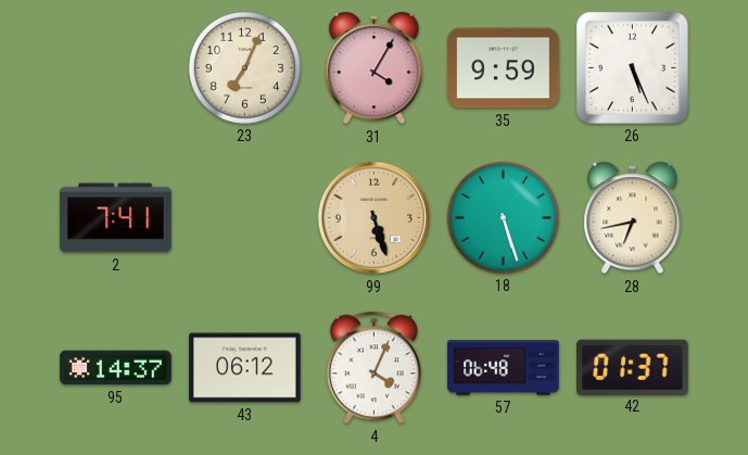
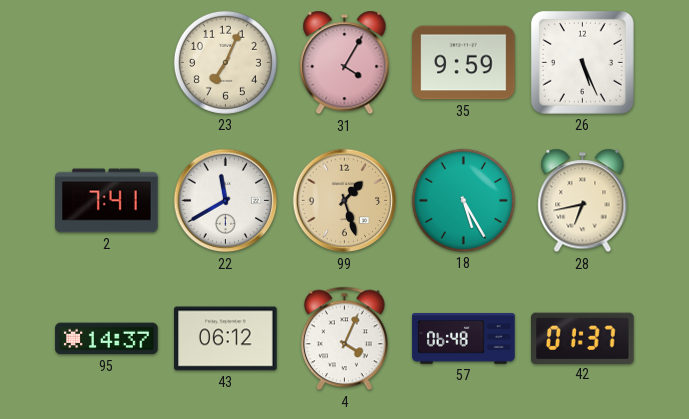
22: none -> 11:40 (226, 201)
99: 5:27 -> 1:27 (345, 201)
18: 5:27 -> 5:25 (463, 200)
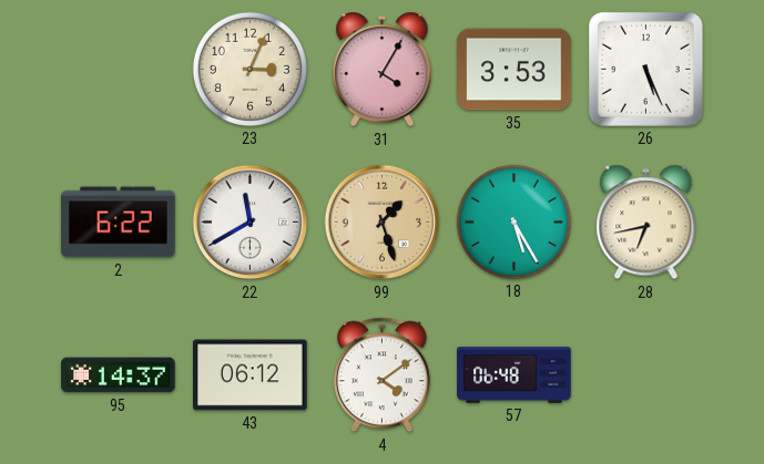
23: 7:04 -> 3:04 (249, 69)
35: 9:59 -> 3:53 (515, 70)
2: 7:41 -> 6:22 (119, 223)
4: 4:04 -> 4:09 (381, 375)
42: 01:37 -> none (583, 338)
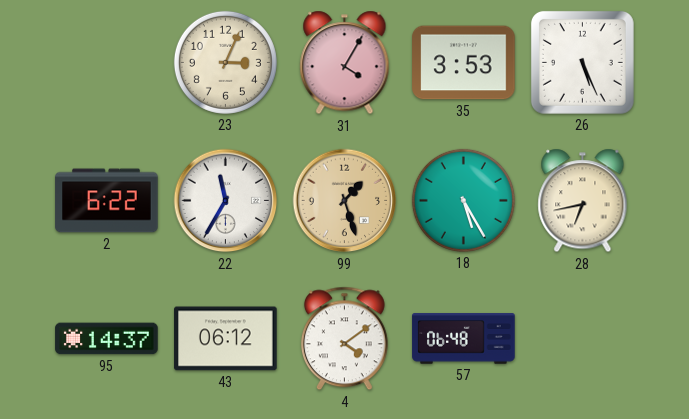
22: 11:40 -> 11:35 (226, 201)
